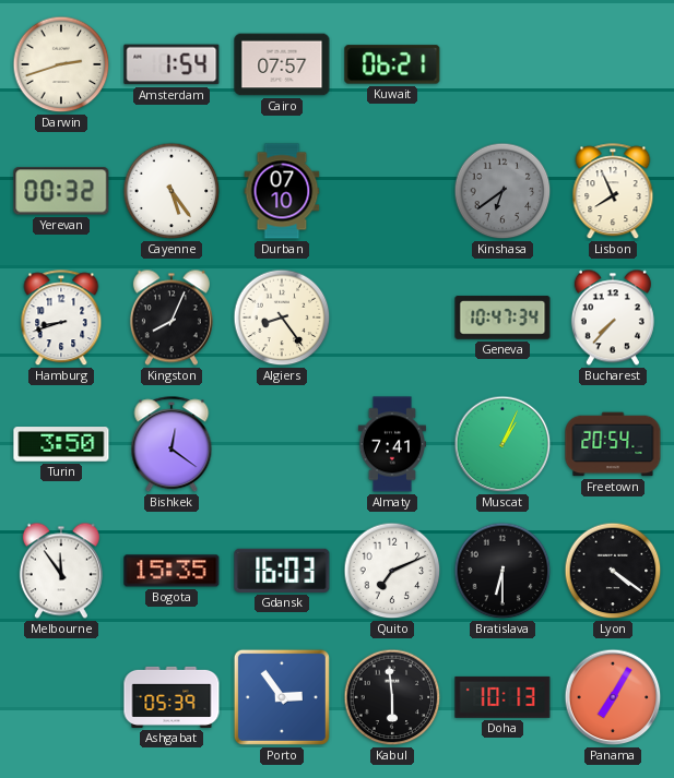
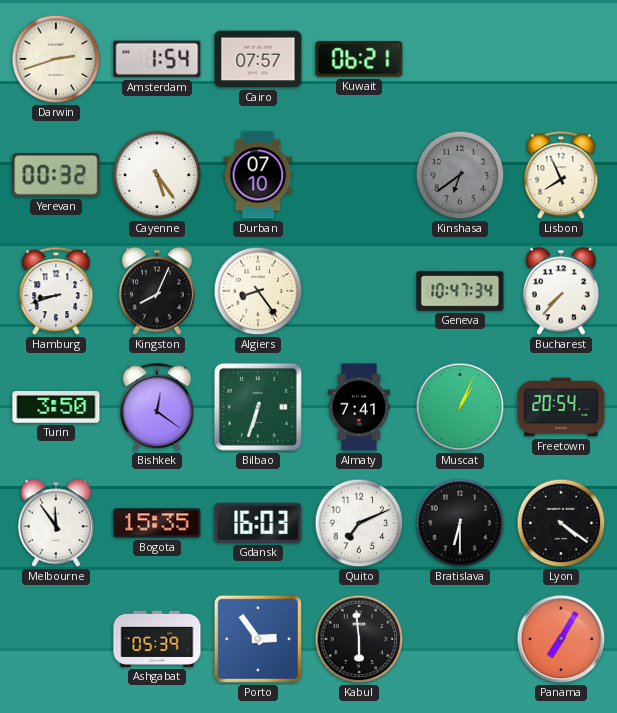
Bilbao: none -> 6:33 (258, 407)
Doha: 10:13 -> none (502, 697)
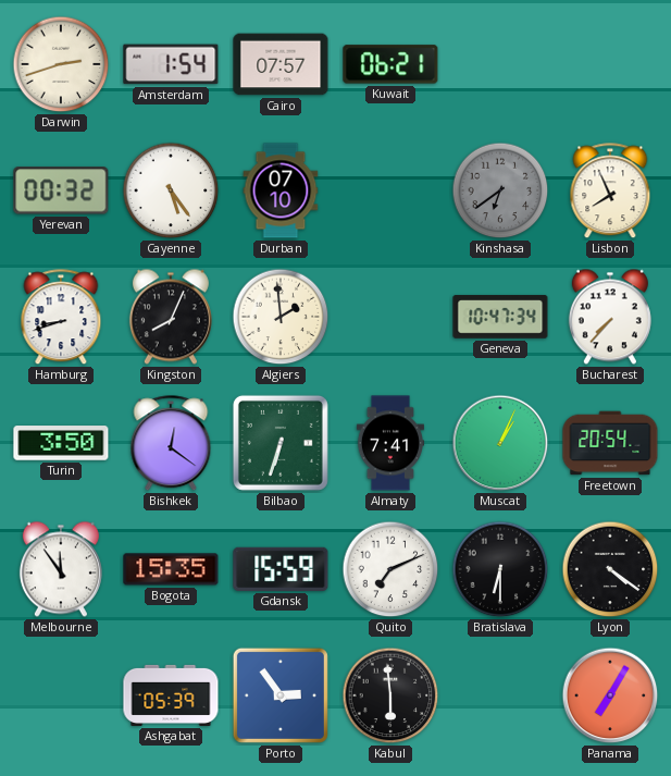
Algiers: 8:24 -> 1:59 (281, 317)
Gdansk: 16:03 -> 15:59 (281, 569)
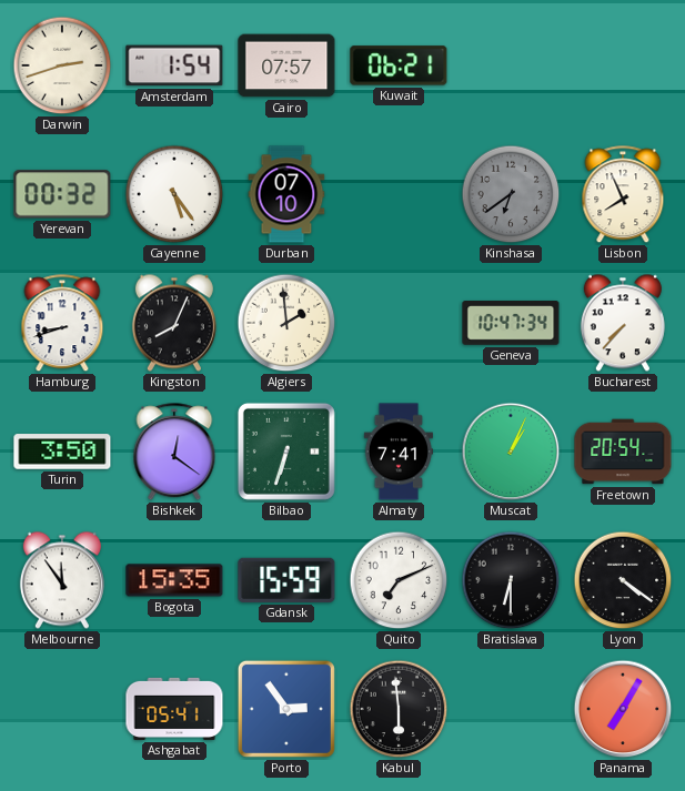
Ashgabat: 05:39 -> 05:41 (174, 709)
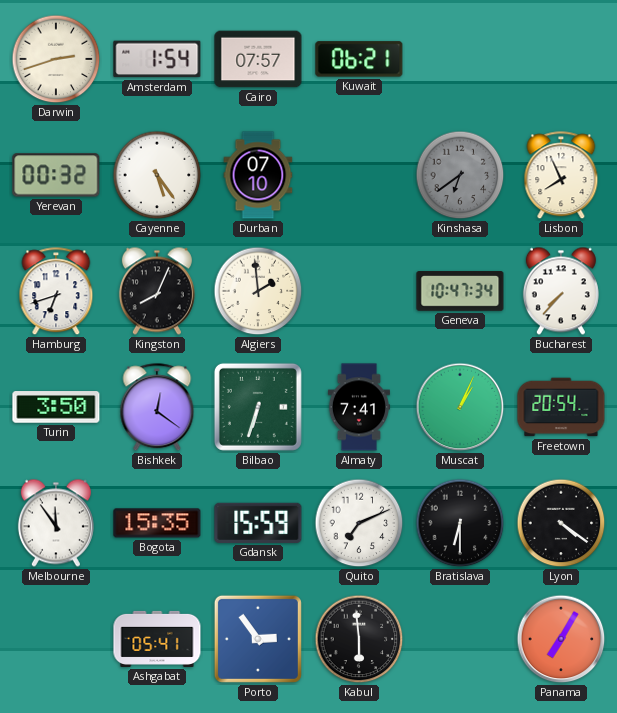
Hamburg: 8:42 -> 6:42 (56, 292)
